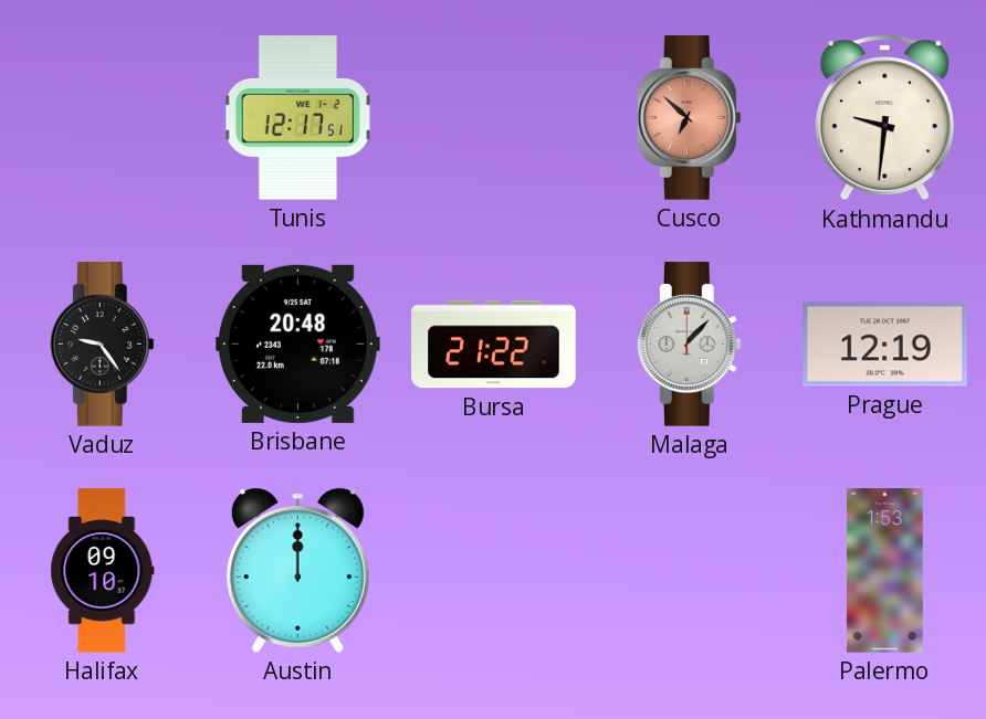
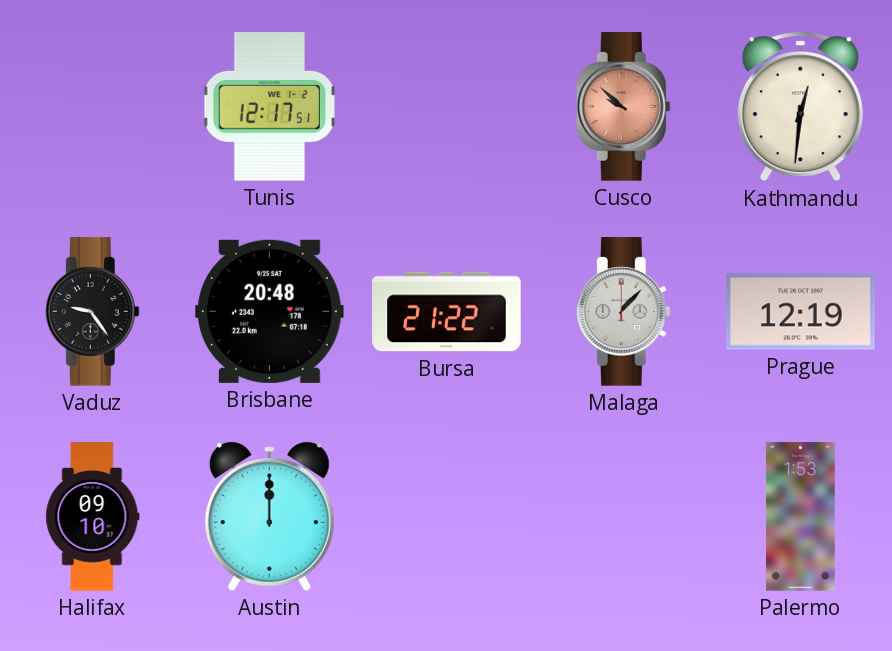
Cusco: 6:52 -> 9:52 (623, 107)
Kathmandu: 9:31 -> 12:31 (800, 107)
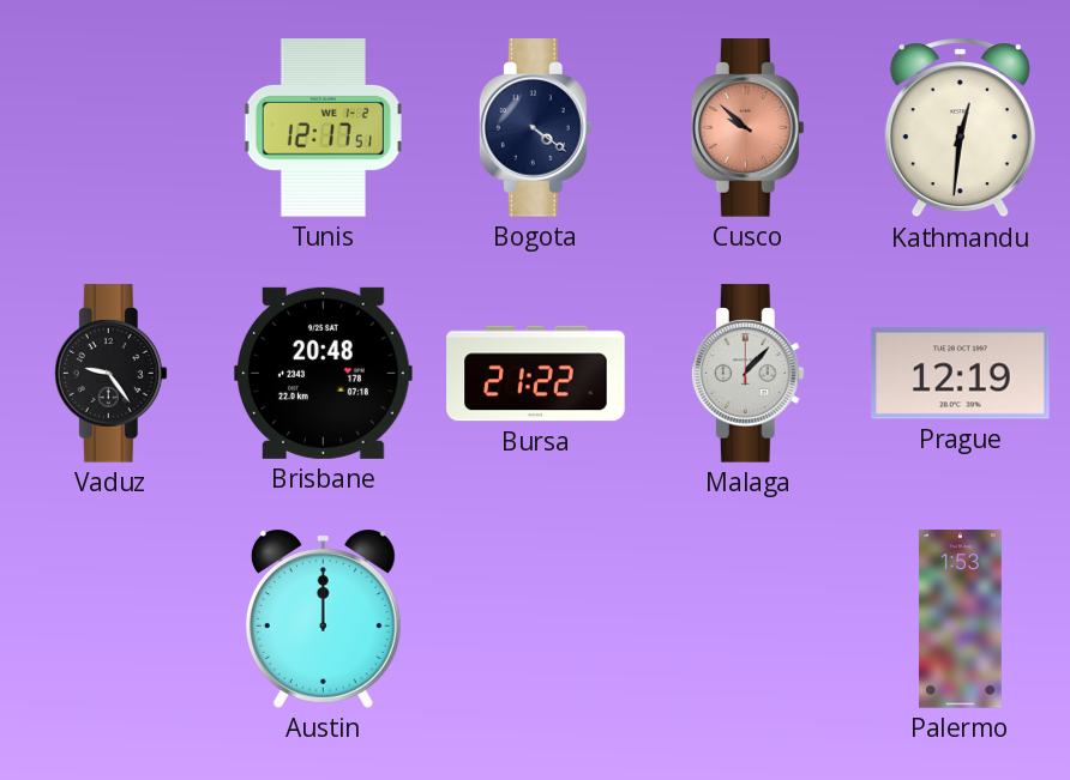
Bogota: none -> 4:21 (535, 128)
Halifax: 09:10 -> none (93, 517)
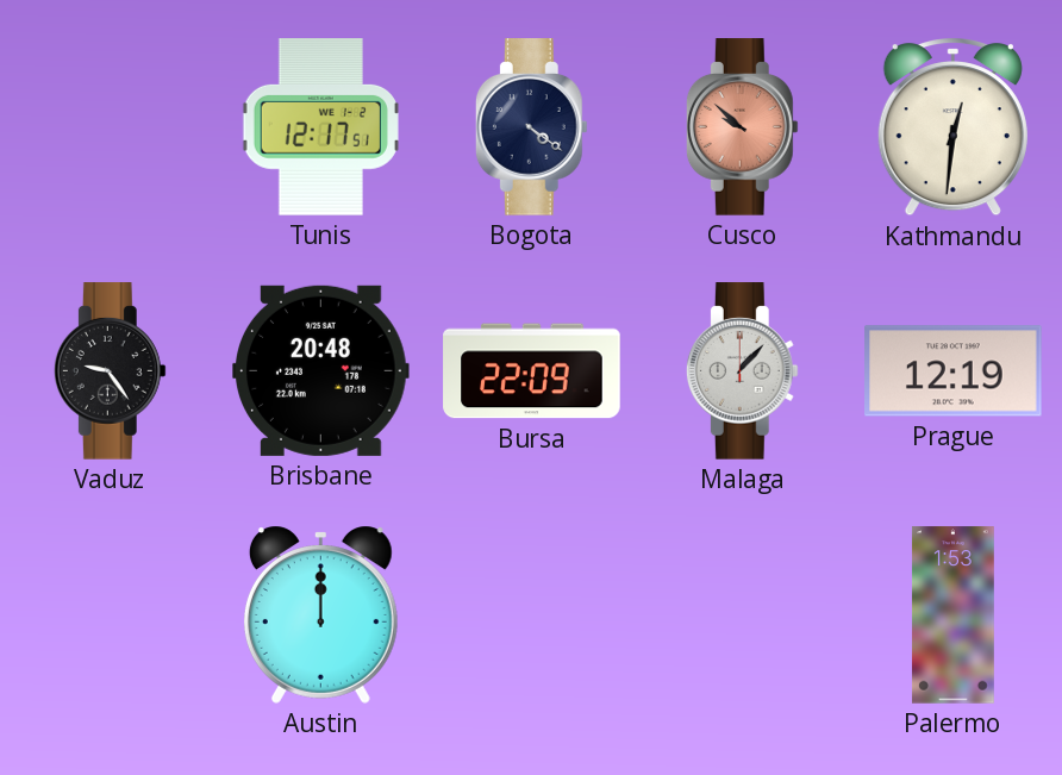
Bursa: 21:22 -> 22:09 (532, 371)
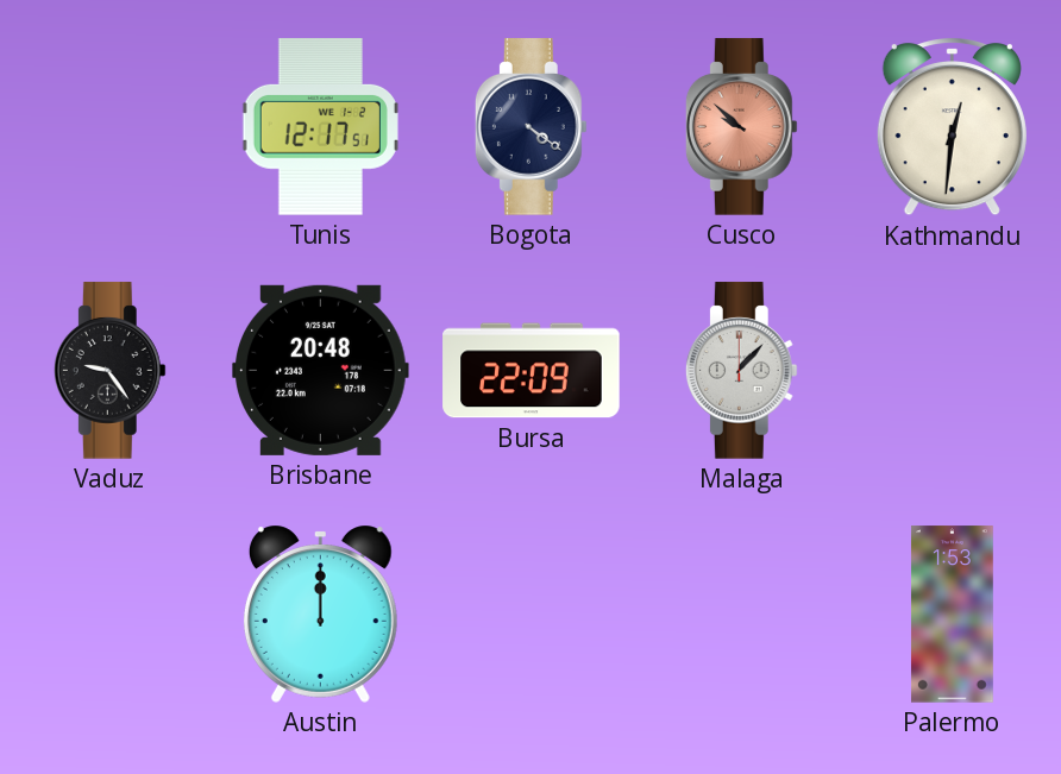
Prague: 12:19 -> none (954, 371)
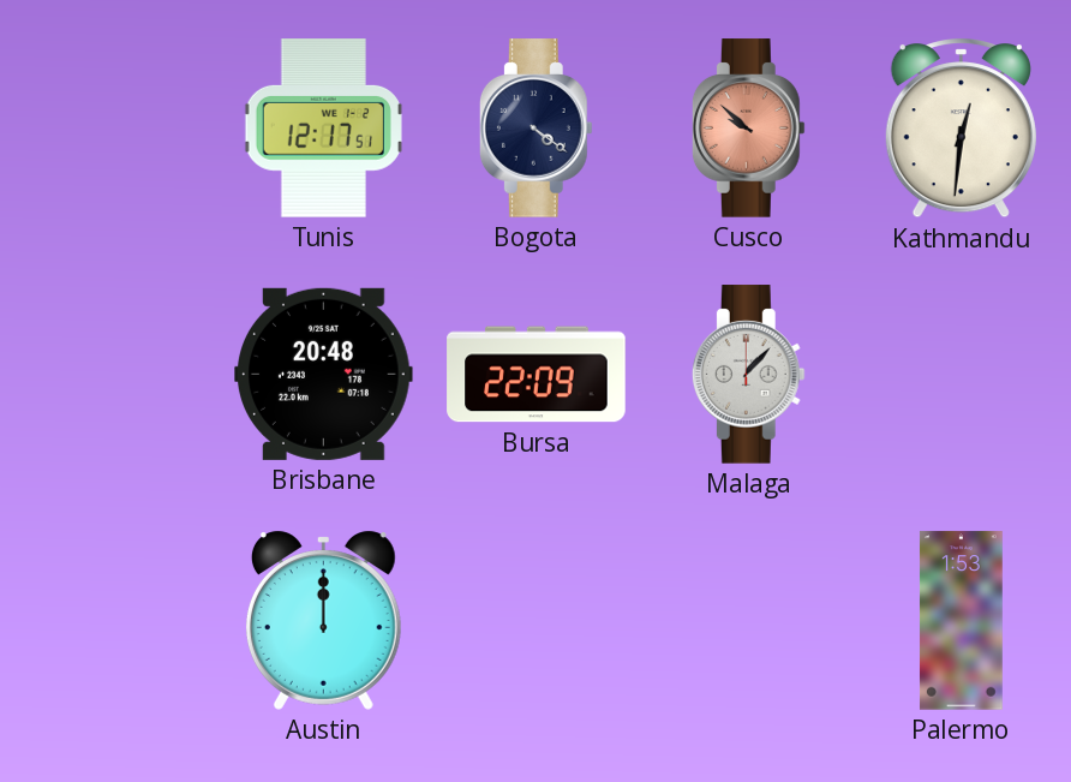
Vaduz: 9:24 -> none (109, 371)
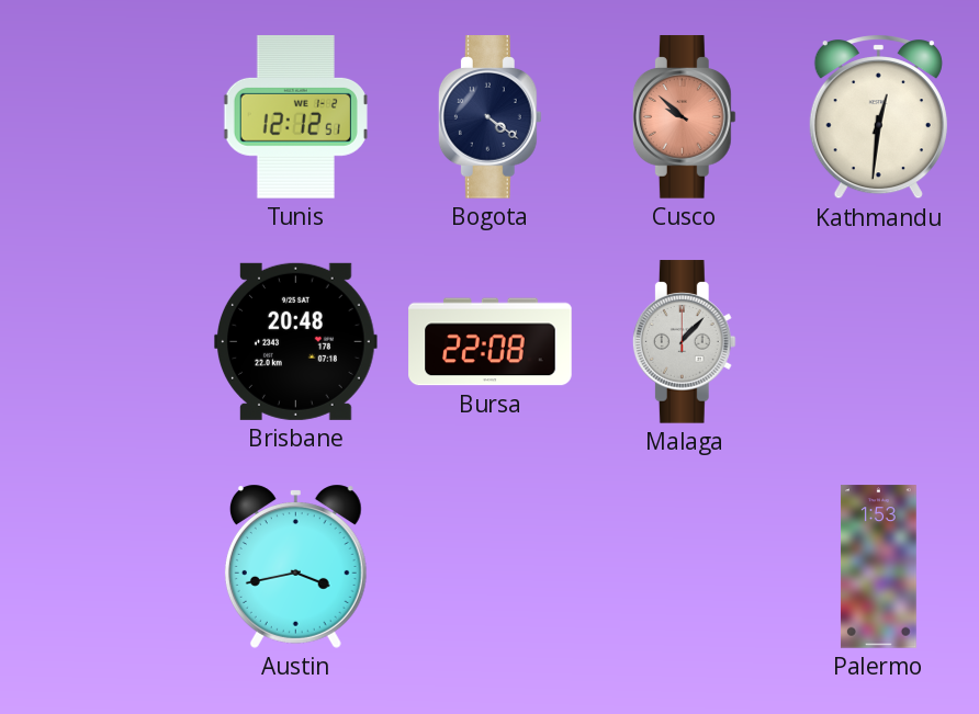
Tunis: 12:17 -> 12:12 (295, 117)
Bursa: 22:09 -> 22:08 (491, 342)
Austin: 12:00 -> 3:43 (295, 566)
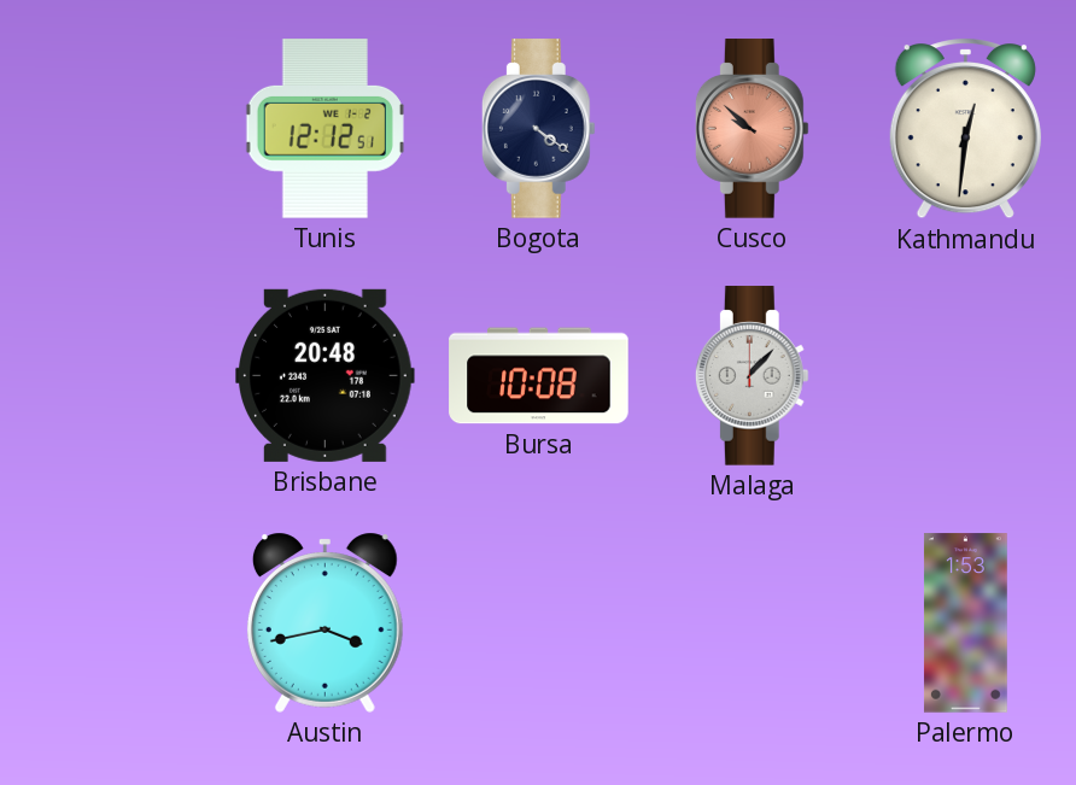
Bursa: 22:08 -> 10:08 (539, 376)
